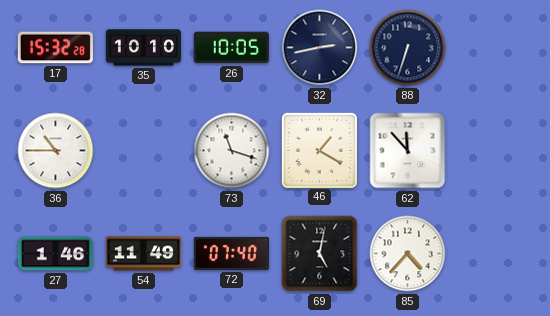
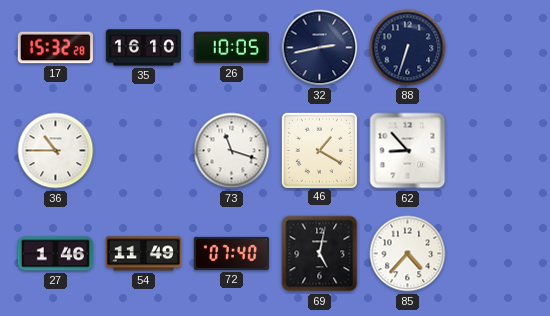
35: 10:10 -> 16:10 (143, 48)
62: 11:53 -> 8:53 (408, 151)
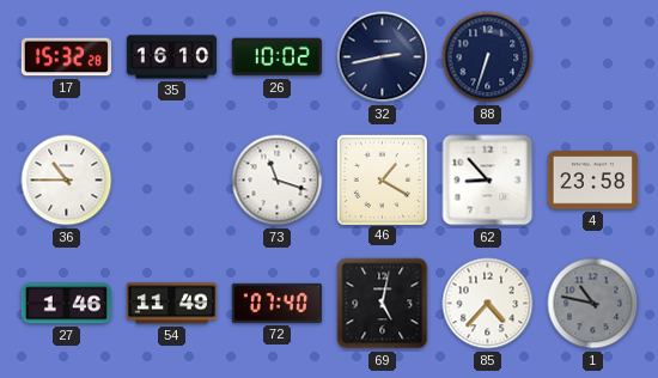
26: 10:05 -> 10:02 (276, 57)
4: none -> 23:58 (592, 181)
1: none -> 10:47 (593, 304)
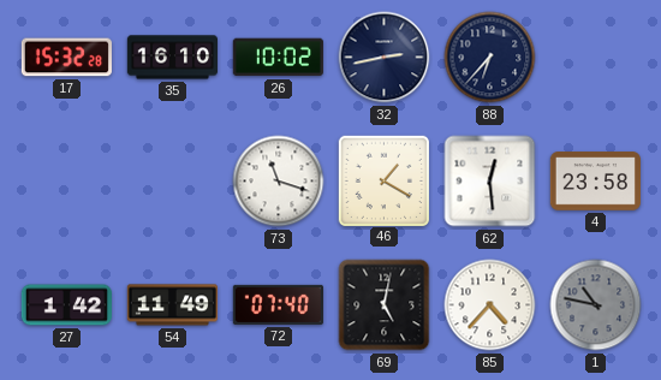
88: 6:33 -> 6:37 (490, 58)
36: 10:45 -> none (67, 181)
62: 8:53 -> 12:29 (490, 182)
27: 1:46 -> 1:42 (66, 305)
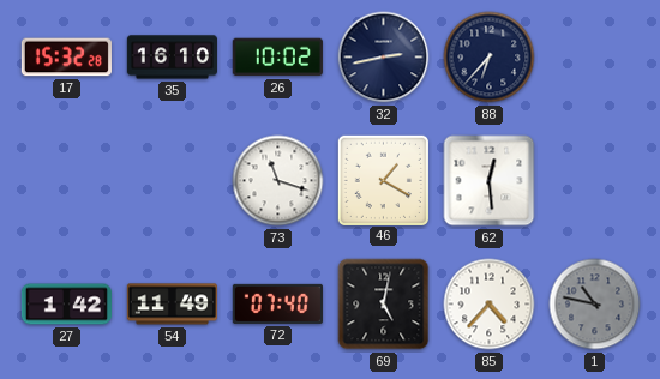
4: 23:58 -> none (595, 182)
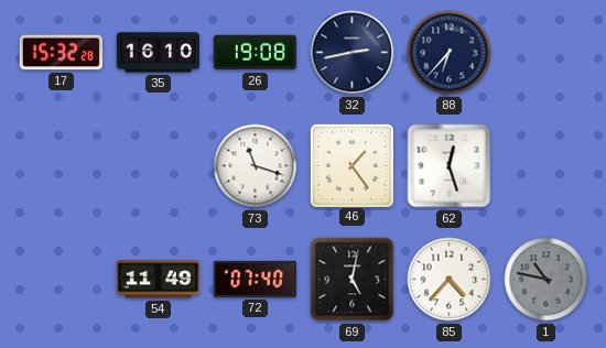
26: 10:02 -> 19:08 (255, 53)
46: 1:20 -> 1:24 (351, 165)
62: 12:29 -> 12:27 (450, 166)
27: 1:42 -> none (66, 305)
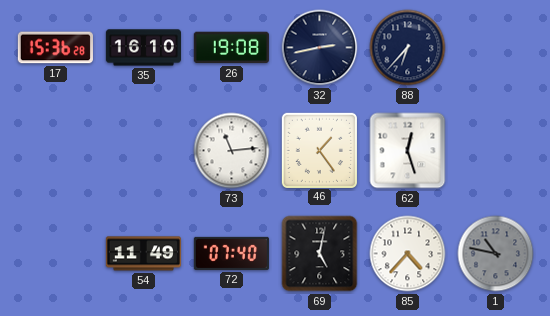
17: 15:32 -> 15:36 (55, 48)
73: 11:18 -> 11:14 (232, 151)
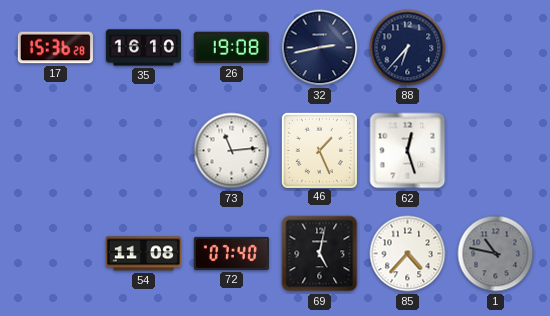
46: 1:24 -> 1:26 (319, 150)
54: 11:49 -> 11:08 (143, 254)
